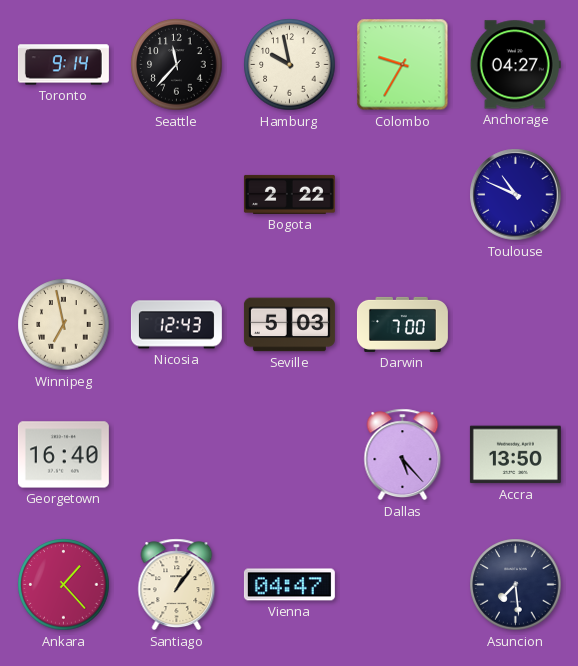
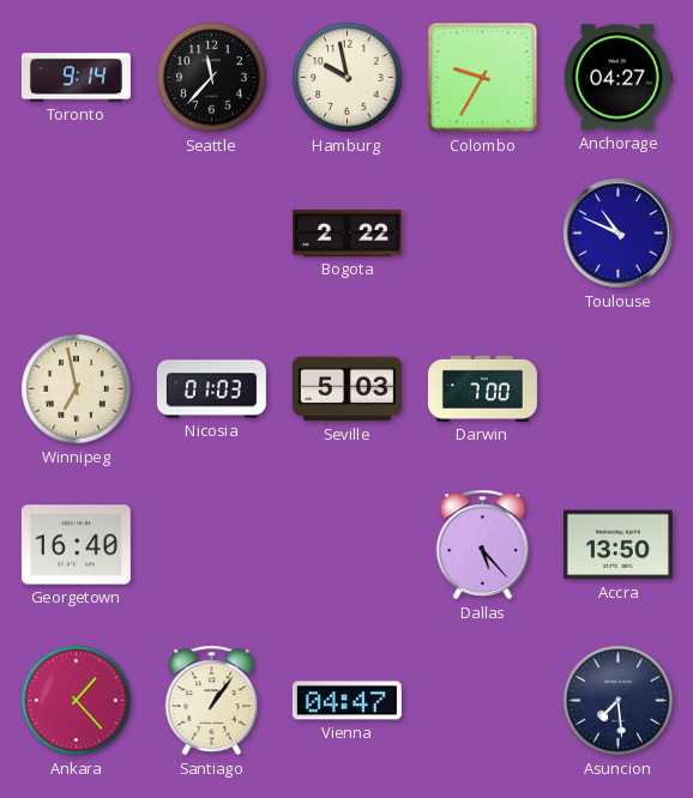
Nicosia: 12:43 -> 01:03 (211, 389)
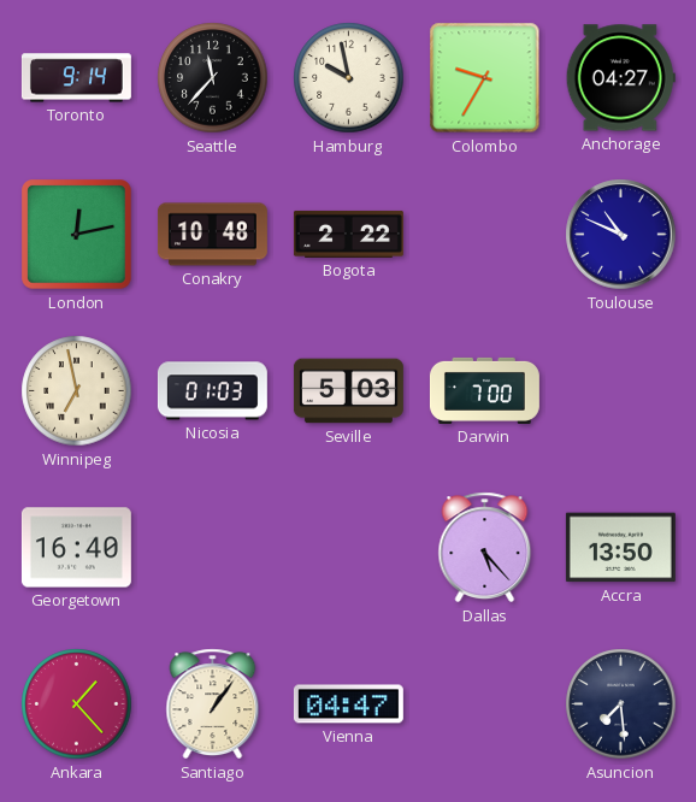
London: none -> 12:13 (77, 235)
Conakry: none -> 10:48 (212, 235)
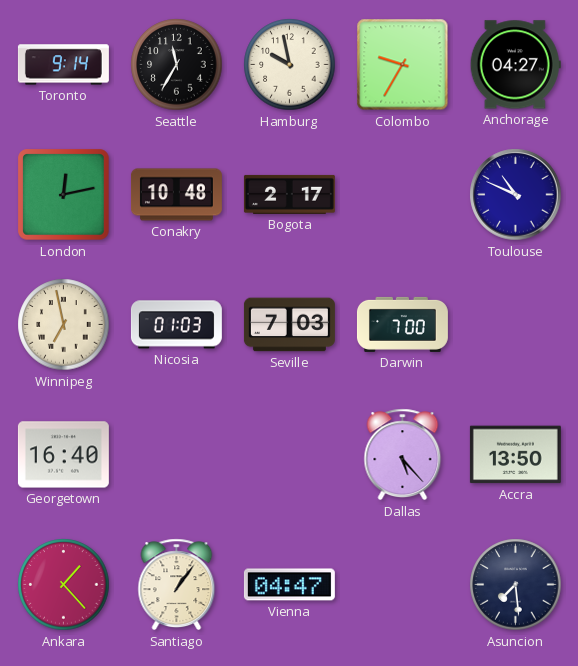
Seattle: 11:37 -> 11:35 (177, 65)
Bogota: 2:22 -> 2:17 (289, 194)
Seville: 5:03 -> 7:03 (289, 325)
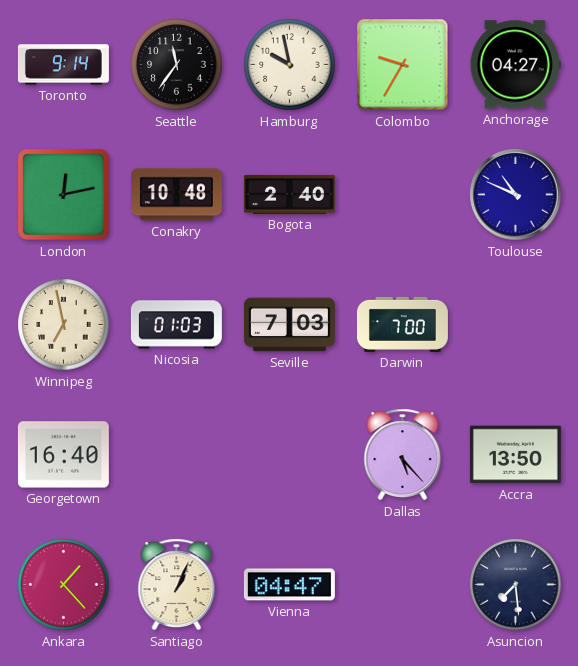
Seattle: 11:35 -> 11:36 (177, 65)
Bogota: 2:17 -> 2:40 (289, 194)
Santiago: 1:06 -> 1:04 (177, 585)
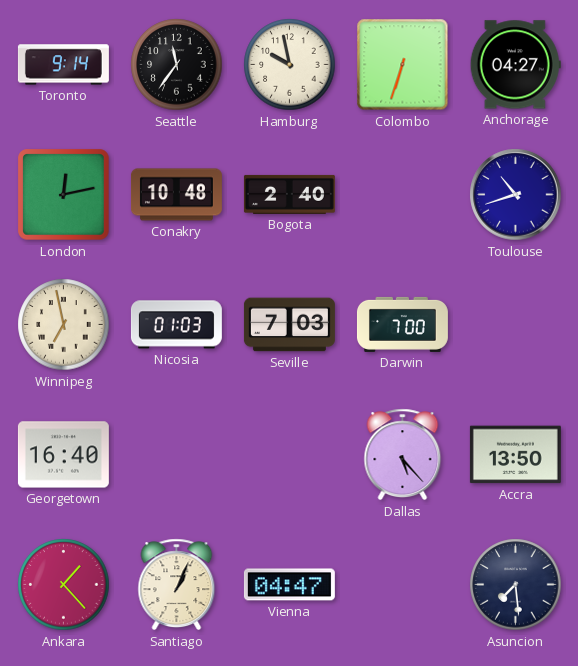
Colombo: 9:35 -> 6:33 (403, 65)
Toulouse: 10:49 -> 10:42 (516, 195)
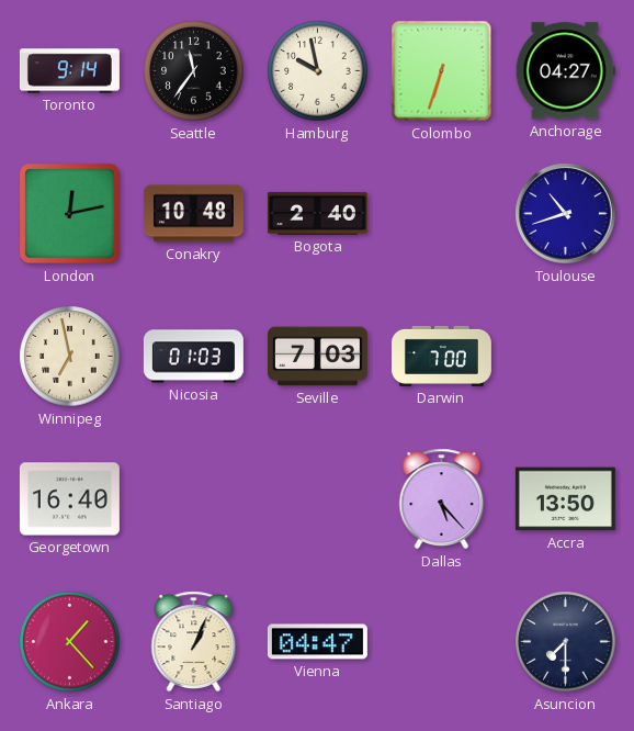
Asuncion: 7:29 -> 7:30 (566, 642)
